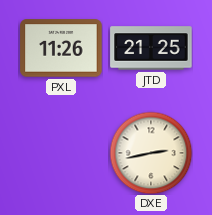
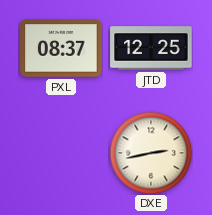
PXL: 11:26 -> 08:37 (61, 48)
JTD: 21:25 -> 12:25 (151, 48)
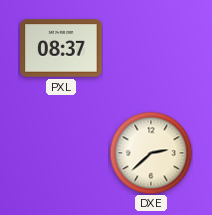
JTD: 12:25 -> none (151, 48)
DXE: 2:43 -> 2:38 (151, 153)
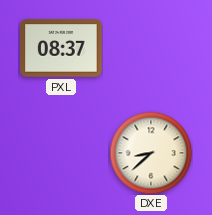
DXE: 2:38 -> 8:38 (151, 153)
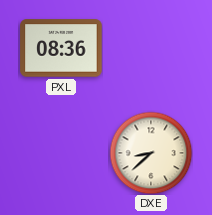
PXL: 08:37 -> 08:36 (61, 48)
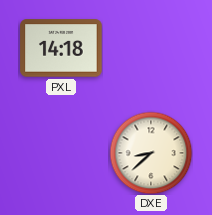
PXL: 08:36 -> 14:18 (61, 48)
